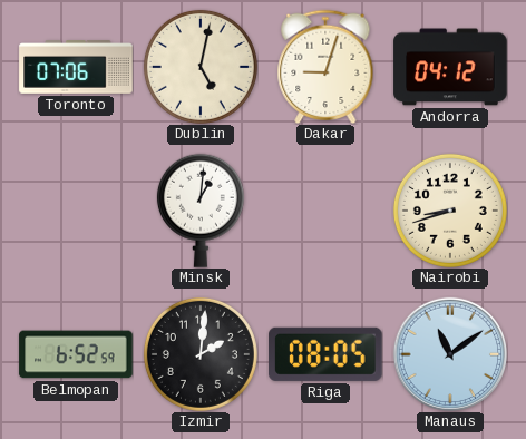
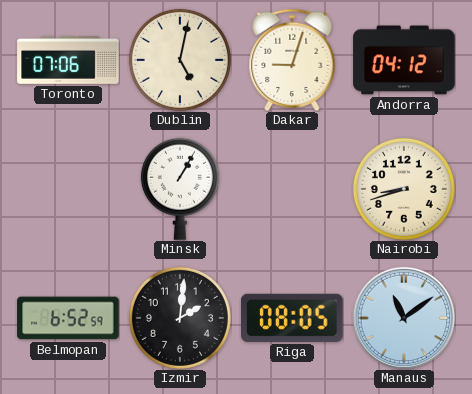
Minsk: 1:01 -> 1:05 (180, 189)
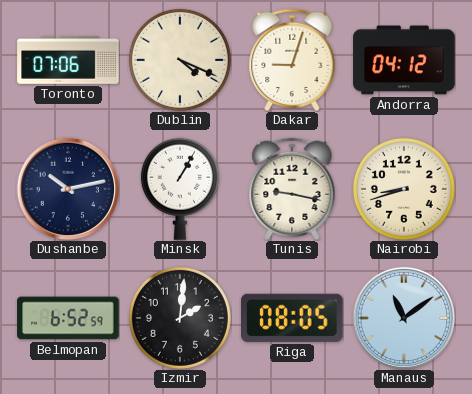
Dublin: 5:02 -> 4:19 (180, 60)
Dushanbe: none -> 10:13 (67, 188)
Tunis: none -> 9:17 (292, 189)
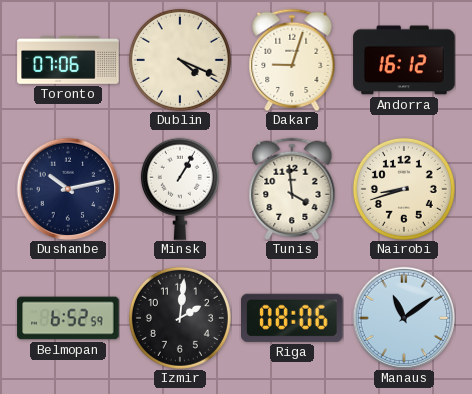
Andorra: 04:12 -> 16:12 (404, 60)
Tunis: 9:17 -> 3:59 (292, 189)
Riga: 08:05 -> 08:06 (293, 318)
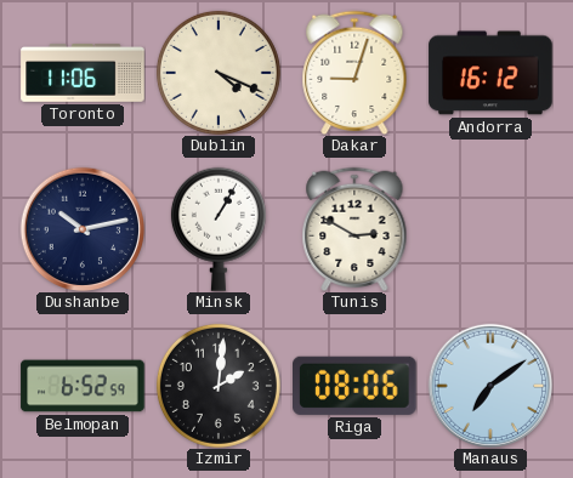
Toronto: 07:06 -> 11:06 (83, 73)
Tunis: 3:59 -> 2:50 (354, 229)
Nairobi: 8:42 -> none (404, 189)
Manaus: 11:09 -> 7:09 (489, 385)
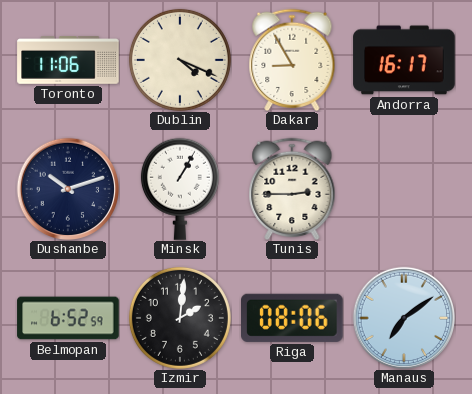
Dakar: 9:03 -> 8:55 (292, 60)
Andorra: 16:12 -> 16:17 (404, 60)
Dushanbe: 10:13 -> 10:12 (67, 188)
Tunis: 2:50 -> 2:45 (292, 189)
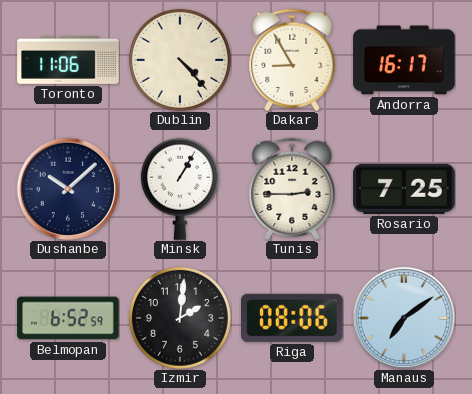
Dublin: 4:19 -> 4:23 (180, 60)
Dushanbe: 10:12 -> 10:08 (67, 188)
Rosario: none -> 7:25 (404, 189)
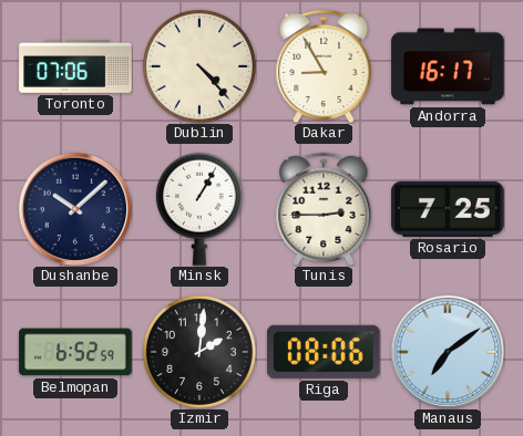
Toronto: 11:06 -> 07:06 (75, 66)
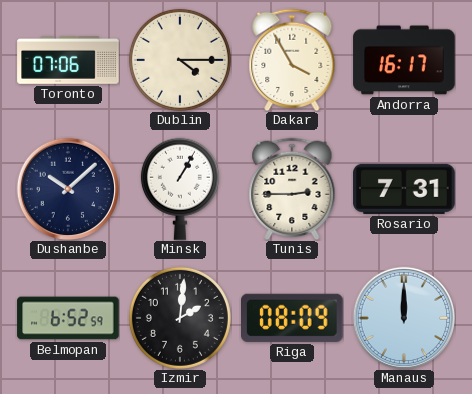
Dublin: 4:23 -> 4:15 (180, 60)
Dakar: 8:55 -> 3:55 (292, 60)
Rosario: 7:25 -> 7:31 (404, 189)
Riga: 08:06 -> 08:09 (293, 318)
Manaus: 7:09 -> 12:00 (403, 317)
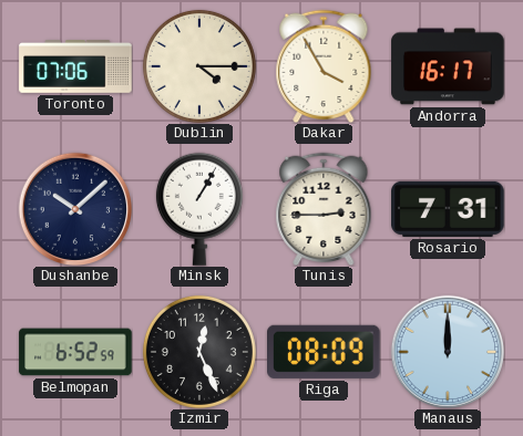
Izmir: 2:01 -> 12:26 (199, 352)
